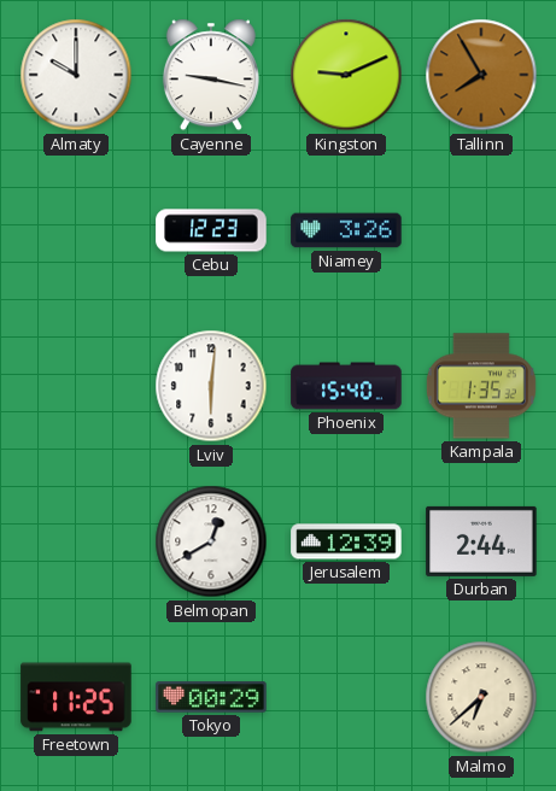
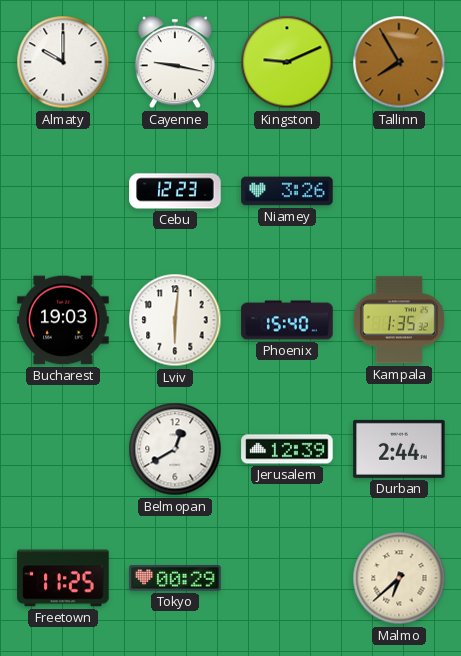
Bucharest: none -> 19:03 (63, 320)
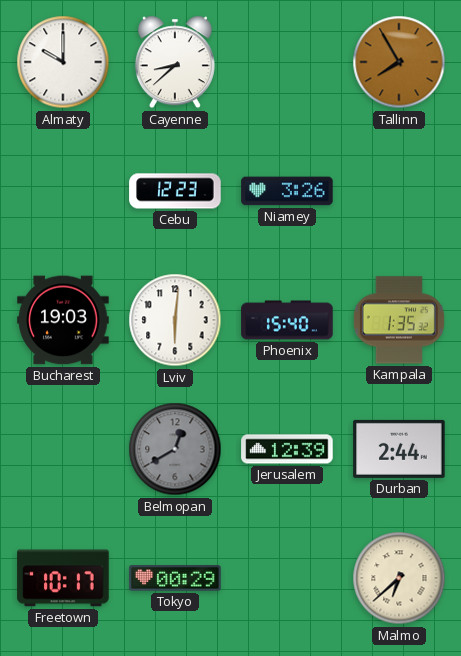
Cayenne: 9:17 -> 8:38 (175, 62)
Kingston: 9:11 -> none (287, 62)
Belmopan dial: white -> grey (175, 449)
Freetown: 11:25 -> 10:17 (63, 578)
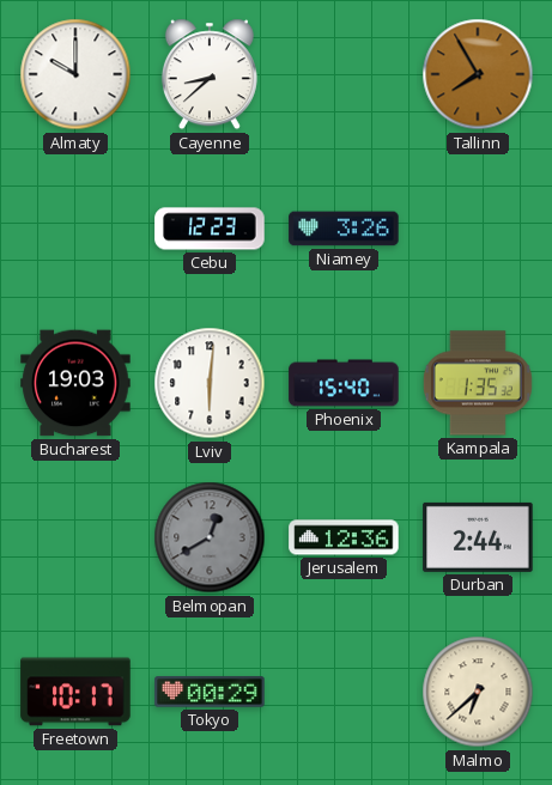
Jerusalem: 12:39 -> 12:36 (344, 537)
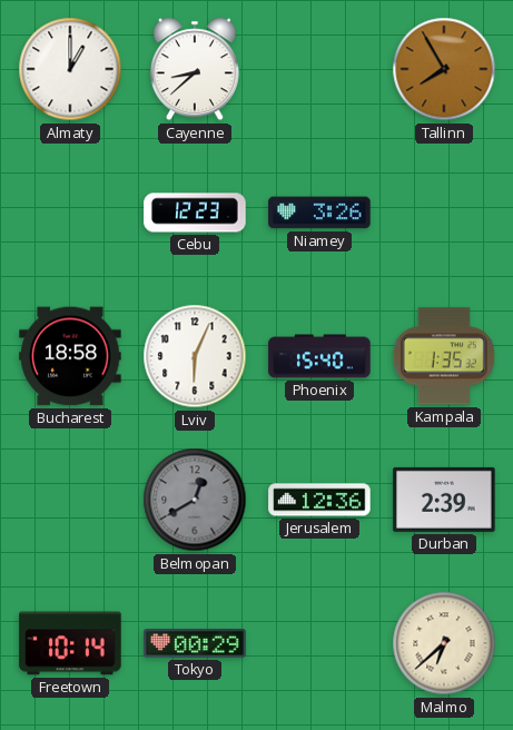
Almaty: 10:00 -> 1:00 (70, 69)
Bucharest: 19:03 -> 18:58 (70, 356)
Lviv: 6:01 -> 6:04 (195, 356)
Durban: 2:44 -> 2:39 (444, 500)
Freetown: 10:17 -> 10:14 (70, 643)
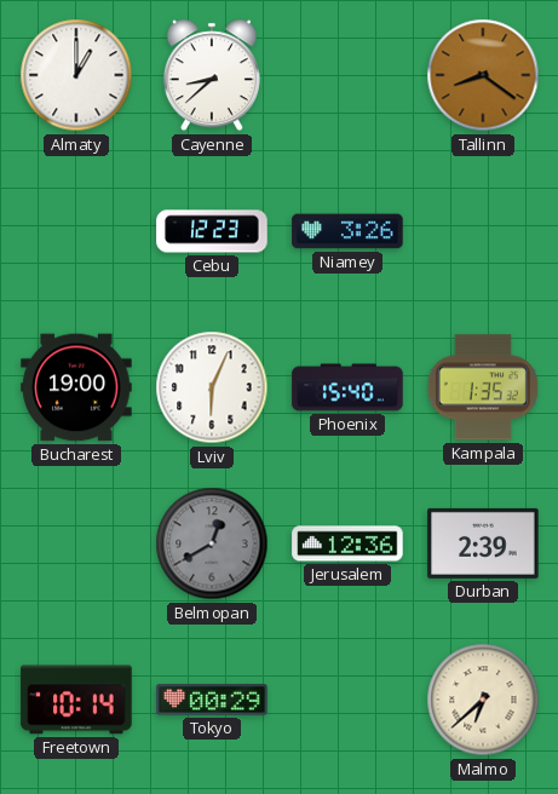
Tallinn: 7:55 -> 8:21 (483, 75)
Bucharest: 18:58 -> 19:00 (76, 387)
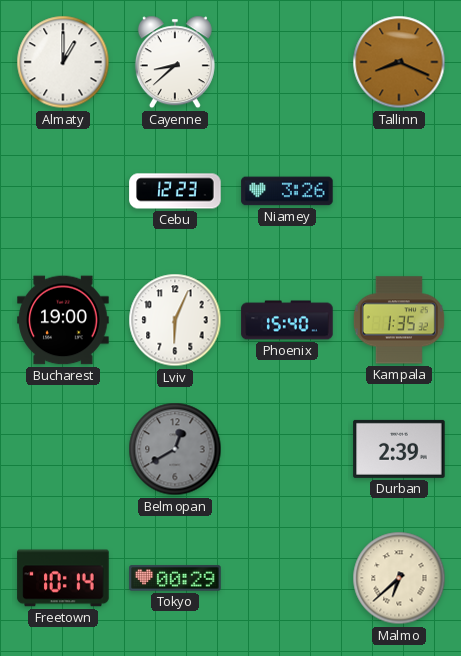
Tallinn: 8:21 -> 8:19 (399, 62)
Jerusalem: 12:36 -> none (347, 543)
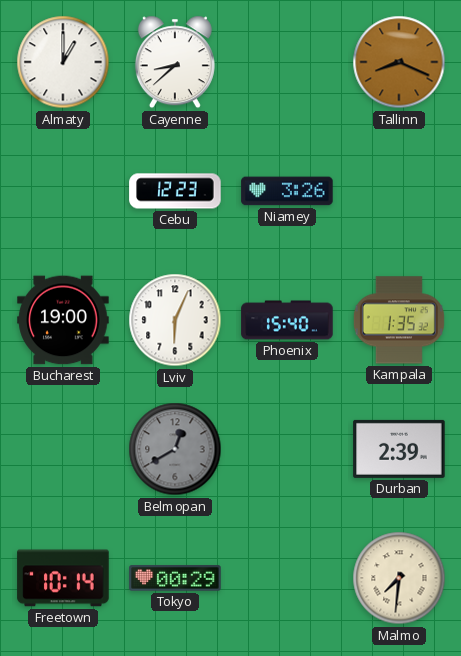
Malmo: 6:38 -> 7:31 (399, 578)
